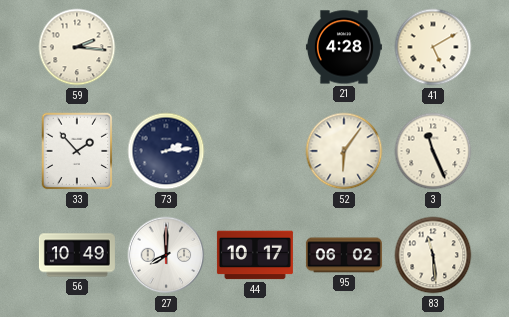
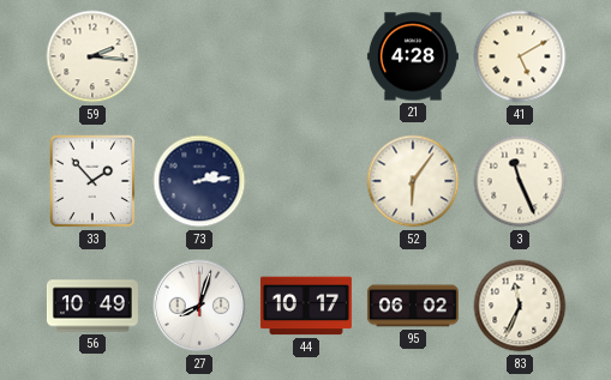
27: 8:00 -> 8:03 (199, 306)
83: 11:29 -> 11:34 (520, 306)
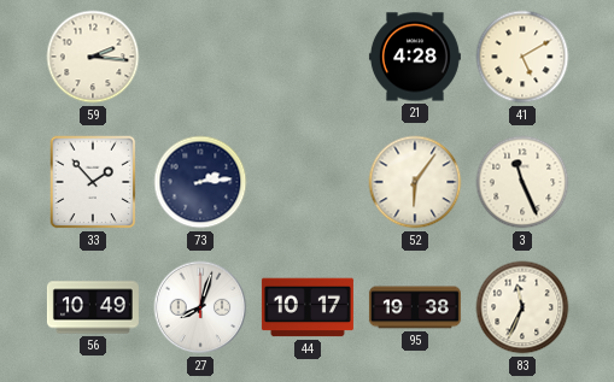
95: 06:02 -> 19:38 (415, 307)
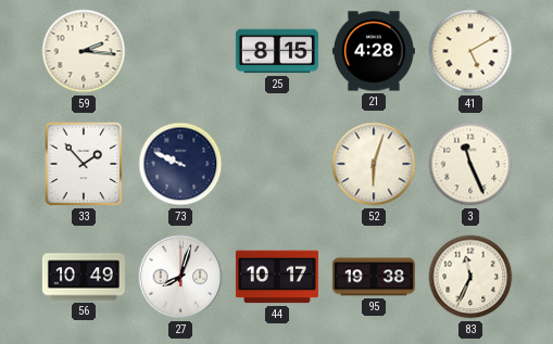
25: none -> 8:15 (277, 51)
73: 2:14 -> 9:49 (180, 164)
52: 6:06 -> 6:03 (374, 164)
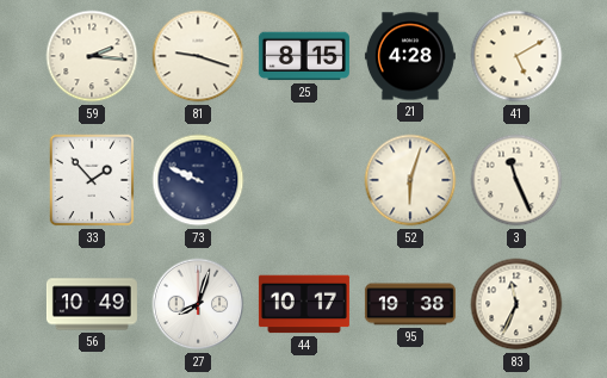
81: none -> 9:18 (198, 56)
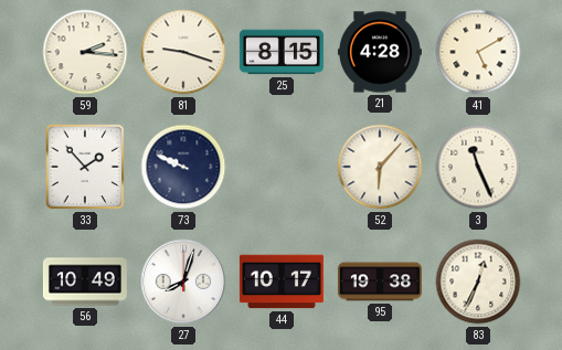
52: 6:03 -> 6:07 (380, 167)
83: 11:34 -> 12:34 (478, 282)
